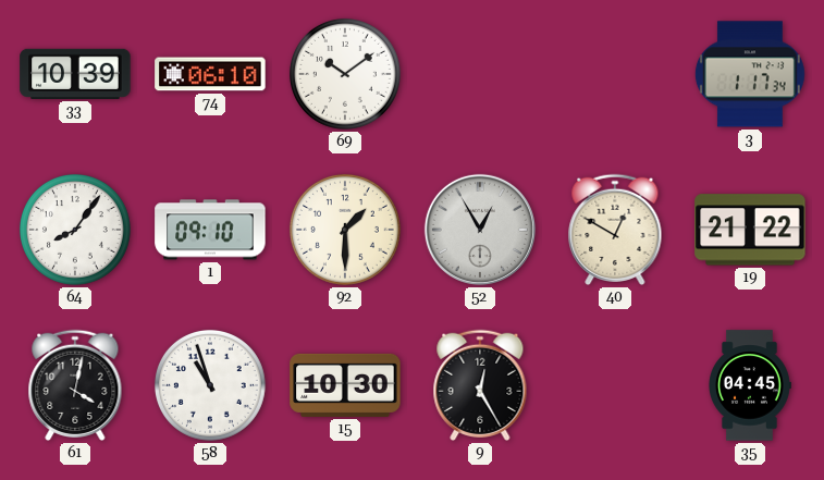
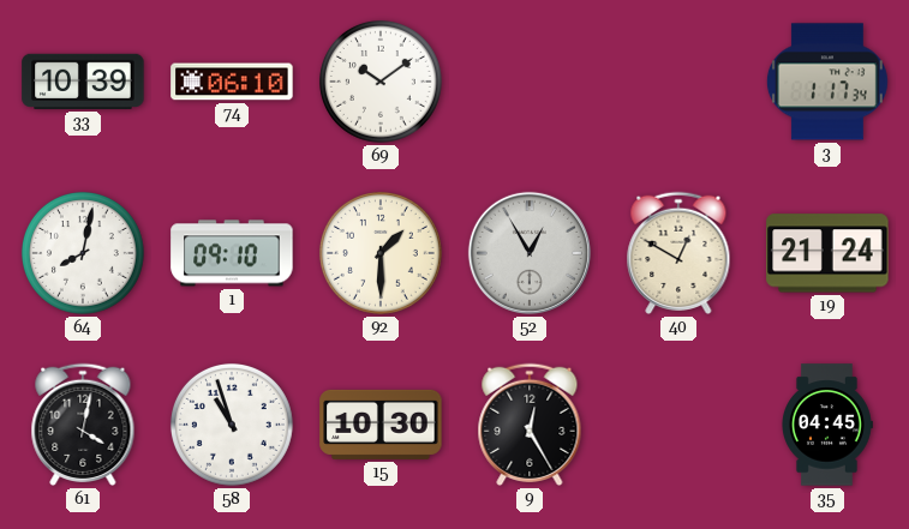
64: 8:06 -> 8:02 (83, 253)
19: 21:22 -> 21:24 (827, 253)
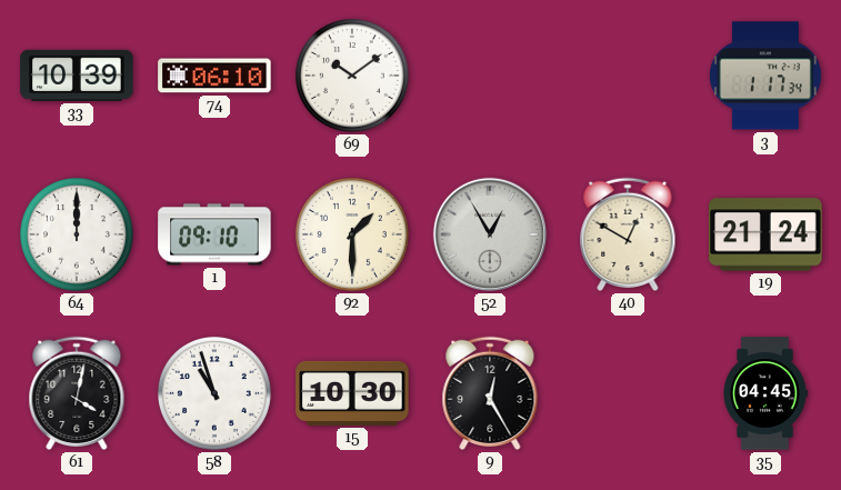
64: 8:02 -> 12:00 (77, 234)
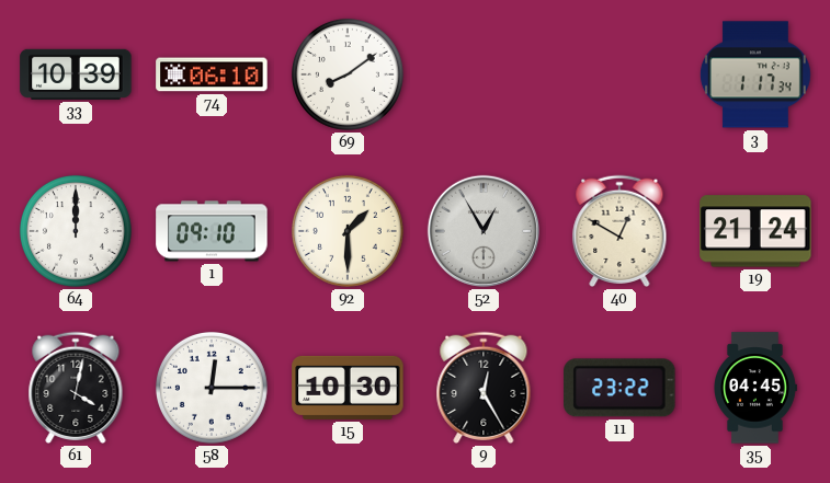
69: 10:09 -> 8:09 (348, 74)
58: 10:57 -> 12:15 (212, 388)
11: none -> 23:22 (619, 388)
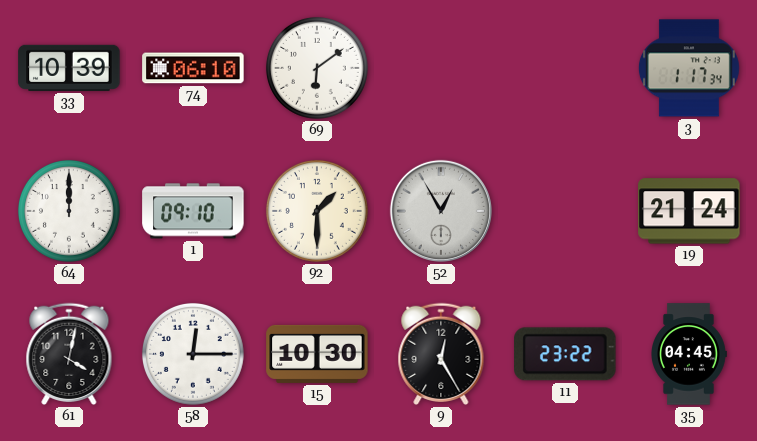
69: 8:09 -> 6:09 (317, 68)
40: 12:50 -> none (619, 231)
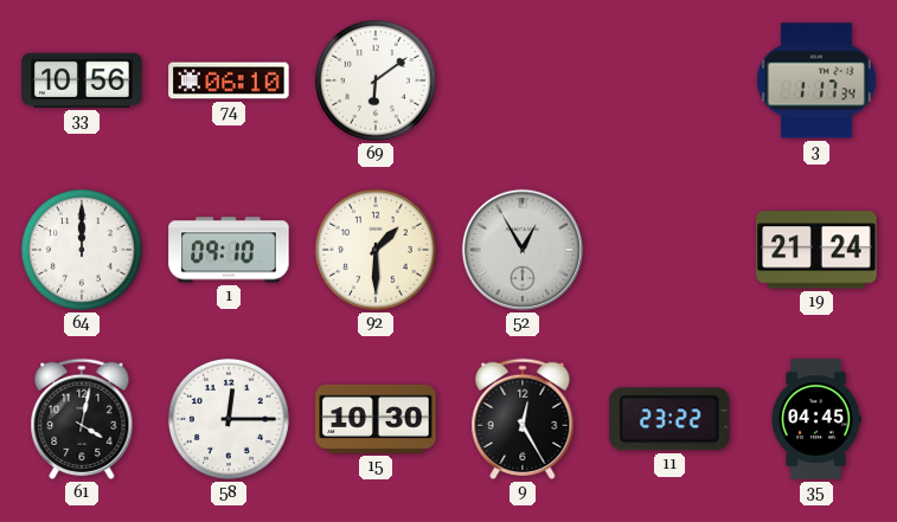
33: 10:39 -> 10:56 (82, 80)
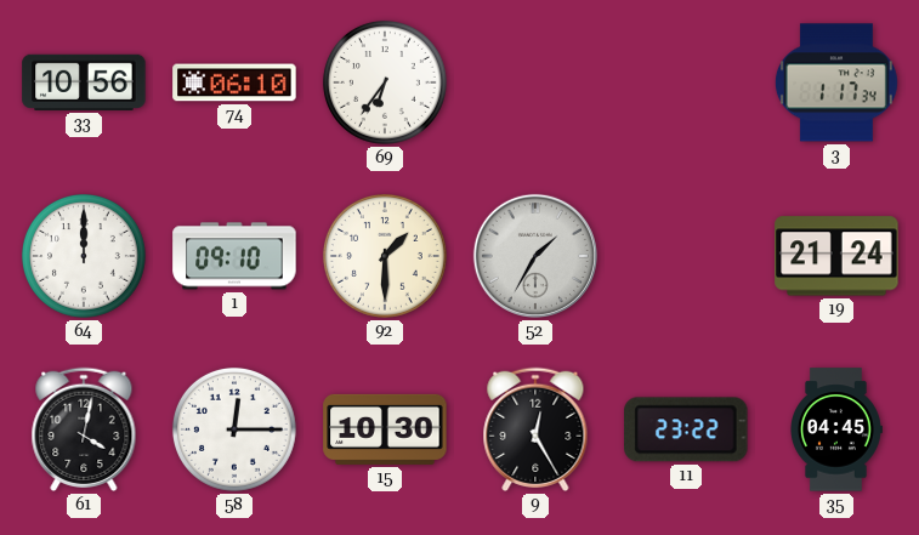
69: 6:09 -> 6:36 (385, 82)
52: 12:55 -> 1:35 (535, 256)
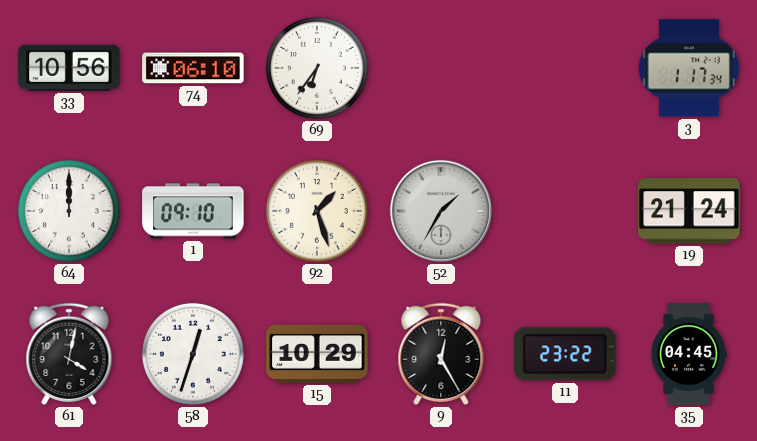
92: 1:30 -> 1:27 (317, 211)
58: 12:15 -> 12:33 (193, 354)
15: 10:30 -> 10:29 (317, 354)
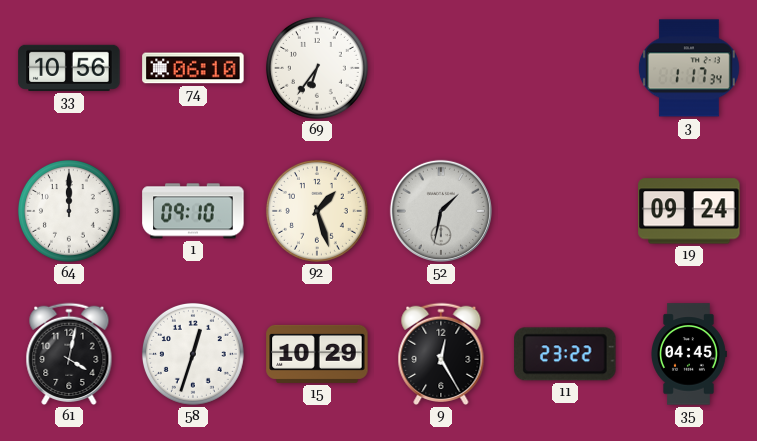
52: 1:35 -> 1:32 (441, 211)
19: 21:24 -> 09:24 (689, 211)
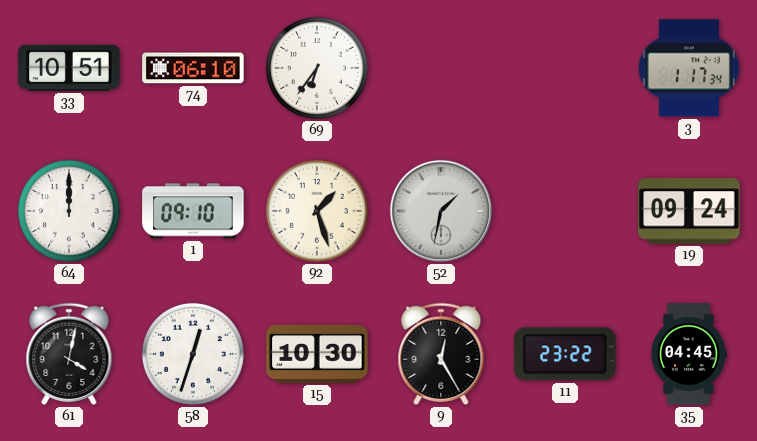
33: 10:56 -> 10:51 (69, 68)
15: 10:29 -> 10:30 (317, 354)
